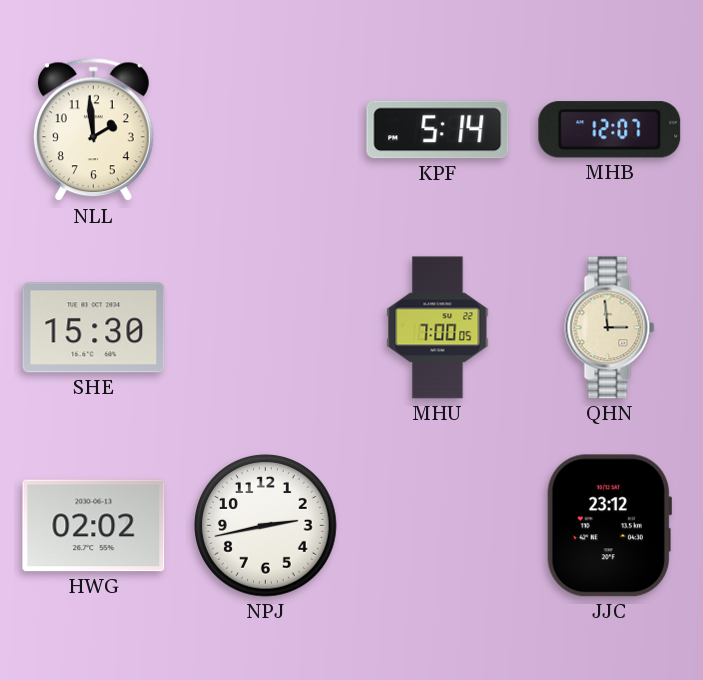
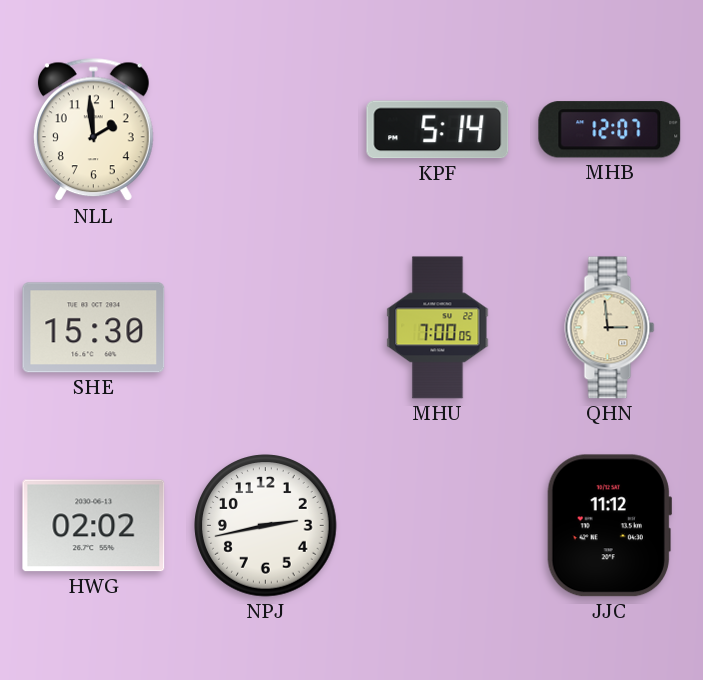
JJC: 23:12 -> 11:12 (609, 526)
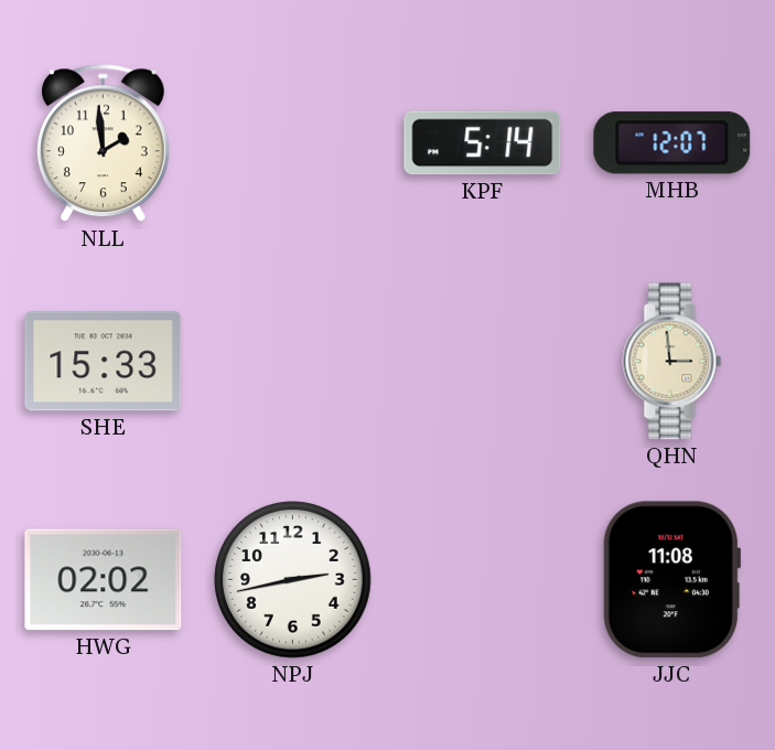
SHE: 15:30 -> 15:33 (104, 362)
MHU: 7:00 -> none (438, 328)
JJC: 11:12 -> 11:08 (671, 580)
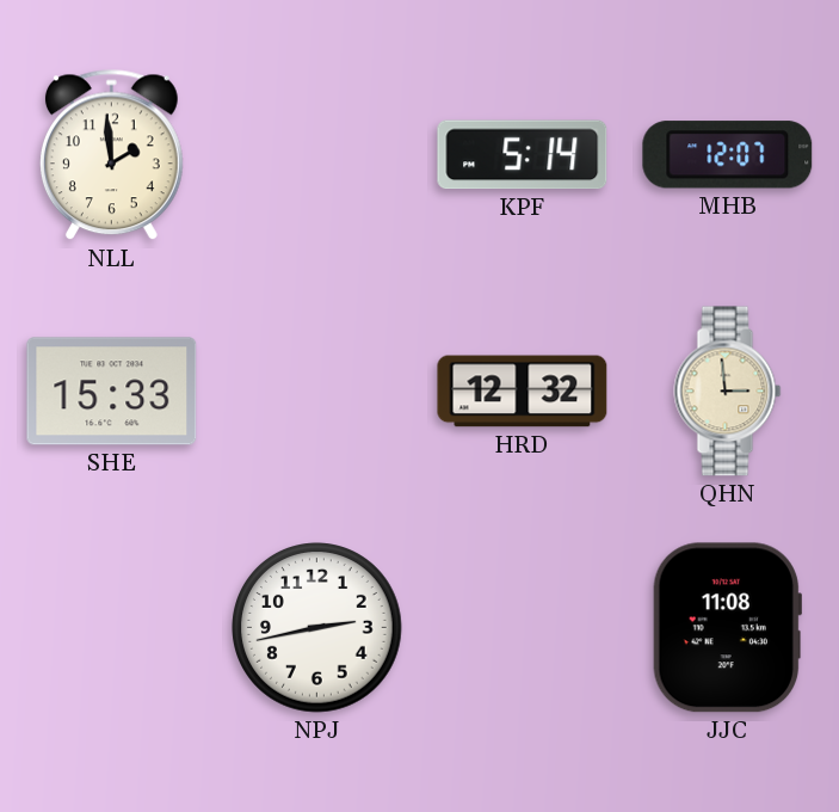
HRD: none -> 12:32 (523, 392)
HWG: 02:02 -> none (104, 580)
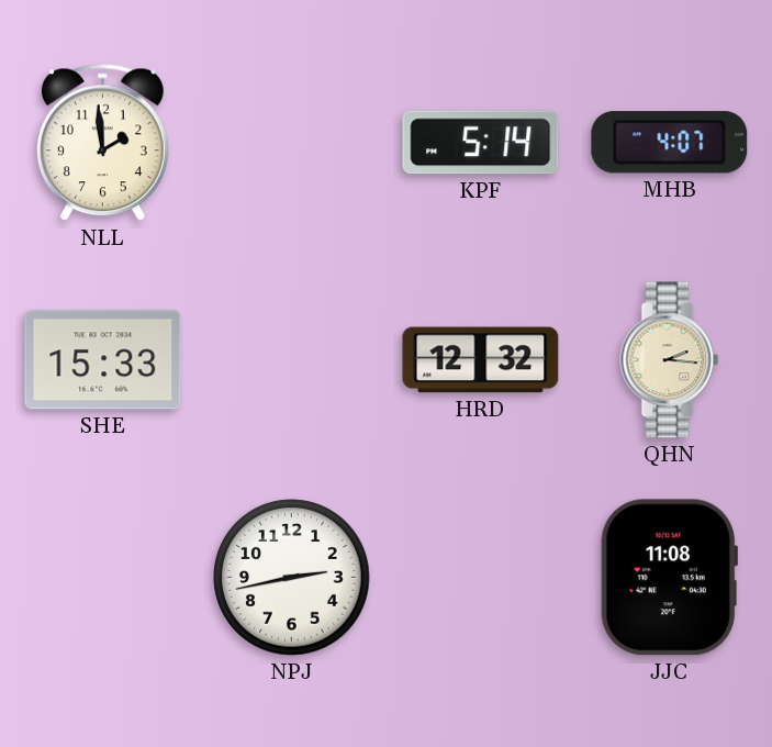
MHB: 12:07 -> 4:07 (670, 143)
QHN: 2:59 -> 2:16 (670, 360)
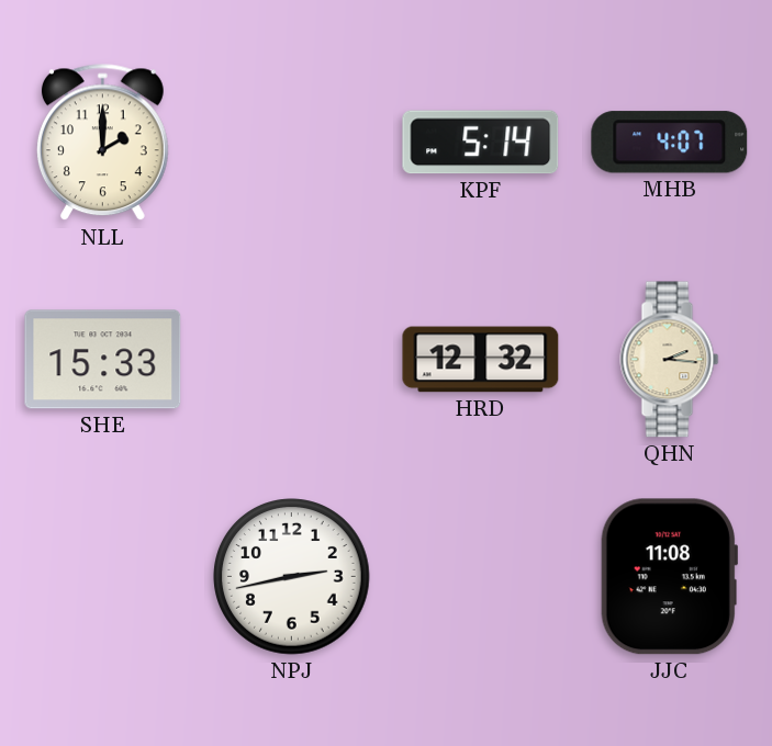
NLL: 1:59 -> 2:00 (102, 143)
